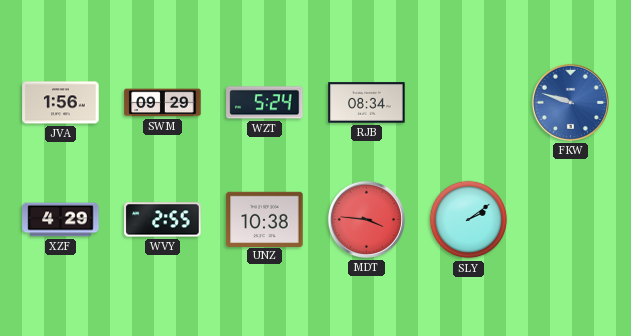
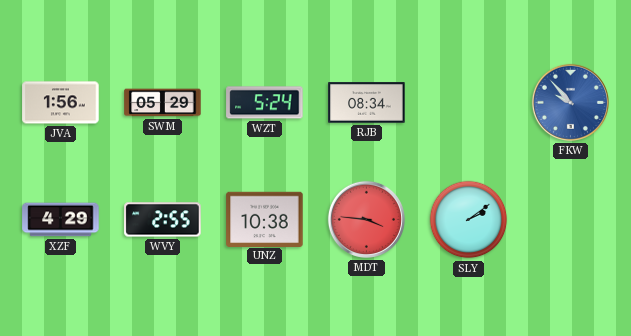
SWM: 09:29 -> 05:29 (163, 103)
FKW: 9:48 -> 9:53 (570, 102)
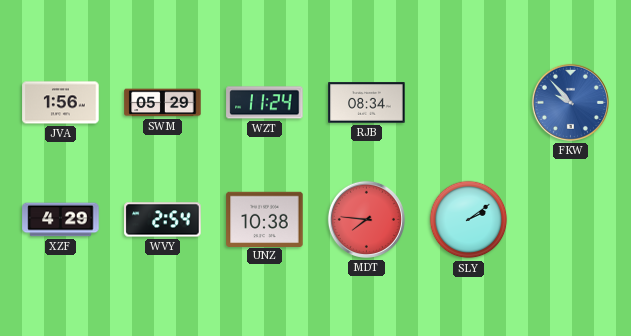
WZT: 5:24 -> 11:24 (265, 103)
WVY: 2:55 -> 2:54 (163, 220)
MDT: 3:46 -> 7:46 (366, 219)
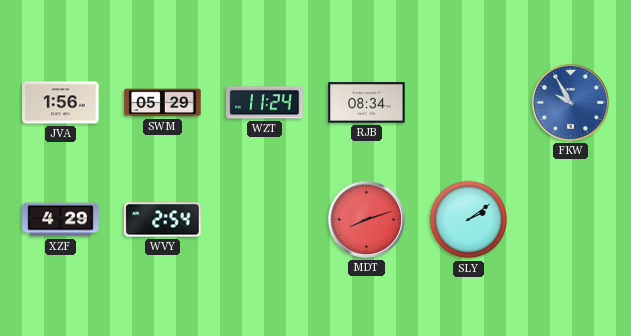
FKW: 9:53 -> 9:55 (570, 102)
UNZ: 10:38 -> none (265, 219)
MDT: 7:46 -> 8:12 (366, 219)
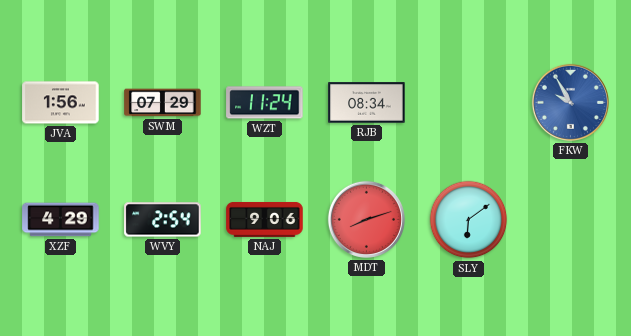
SWM: 05:29 -> 07:29 (163, 103)
NAJ: none -> 9:06 (265, 219)
SLY: 2:09 -> 6:09 (469, 220)
